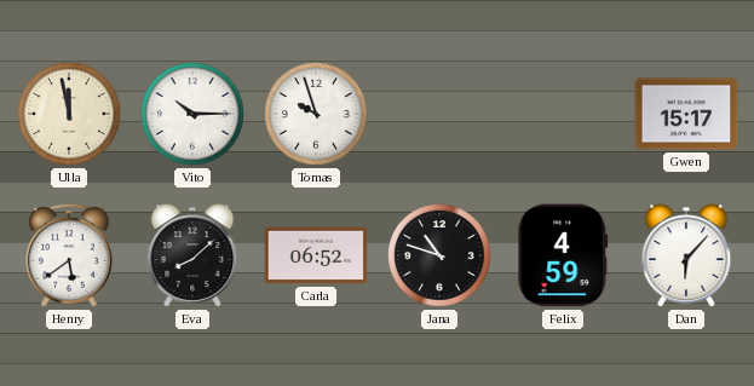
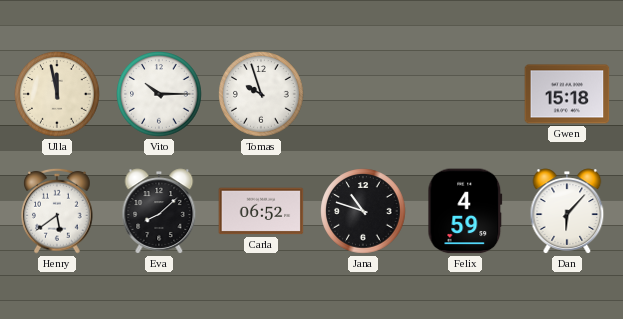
Gwen: 15:17 -> 15:18 (567, 94)
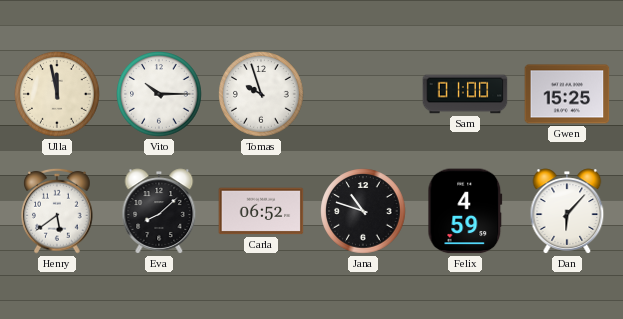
Sam: none -> 01:00 (465, 94)
Gwen: 15:18 -> 15:25 (567, 94)
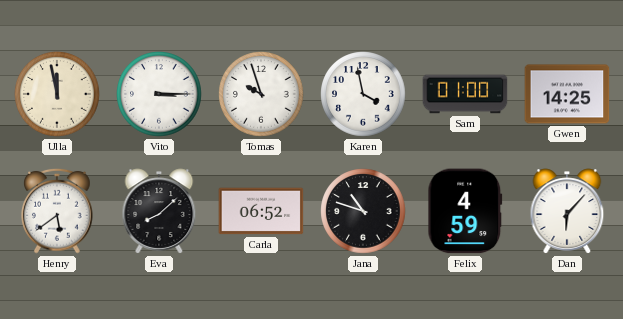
Vito: 10:15 -> 3:15 (159, 94)
Karen: none -> 3:58 (363, 94)
Gwen: 15:25 -> 14:25 (567, 94)
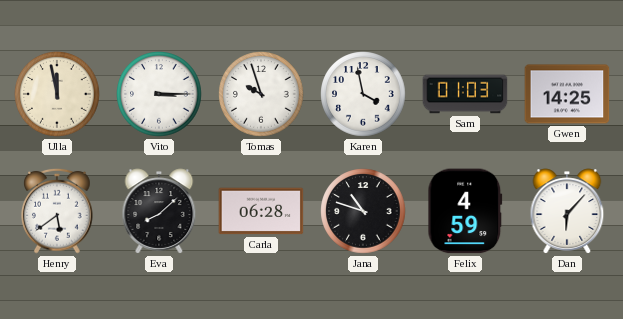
Sam: 01:00 -> 01:03 (465, 94)
Carla: 06:52 -> 06:28 (261, 211)
